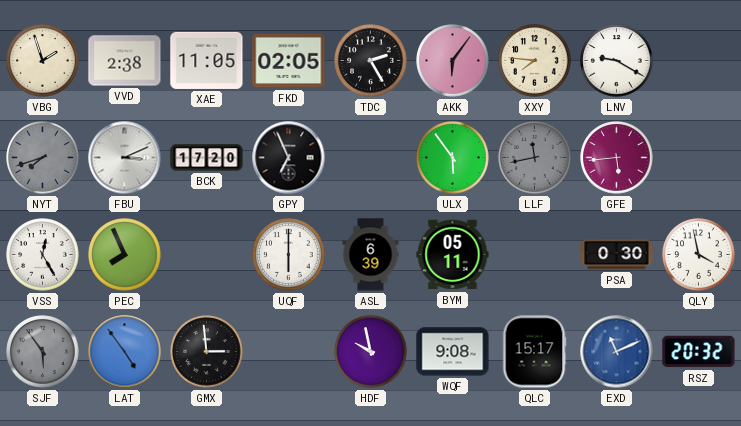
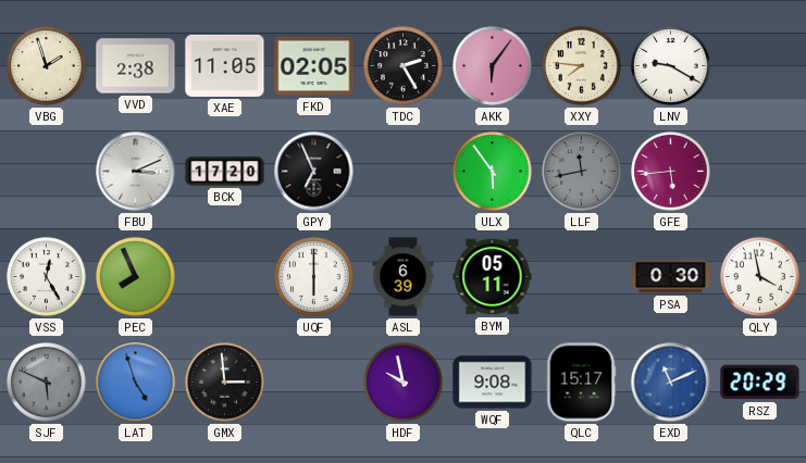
NYT: 7:42 -> none (43, 158)
SJF: 5:54 -> 5:49 (47, 383)
LAT: 4:54 -> 4:57 (136, 383)
RSZ: 20:32 -> 20:29 (760, 383)
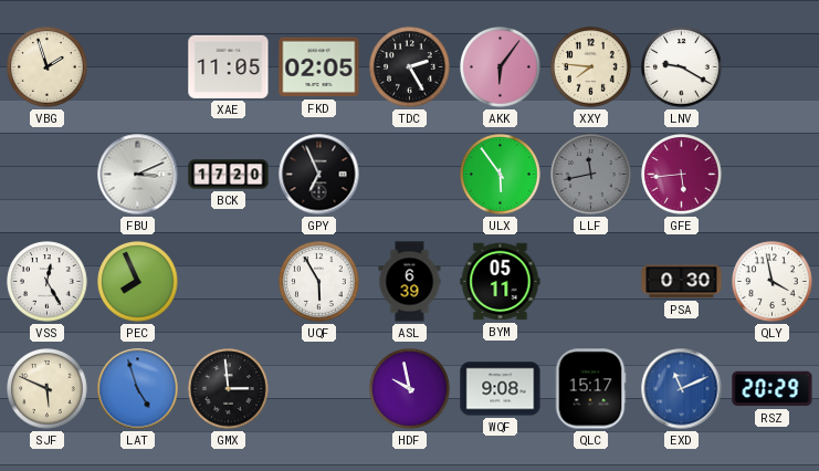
VVD: 2:38 -> none (136, 66)
UQF: 6:00 -> 5:55 (319, 282)
SJF dial: grey -> cream (48, 389)
